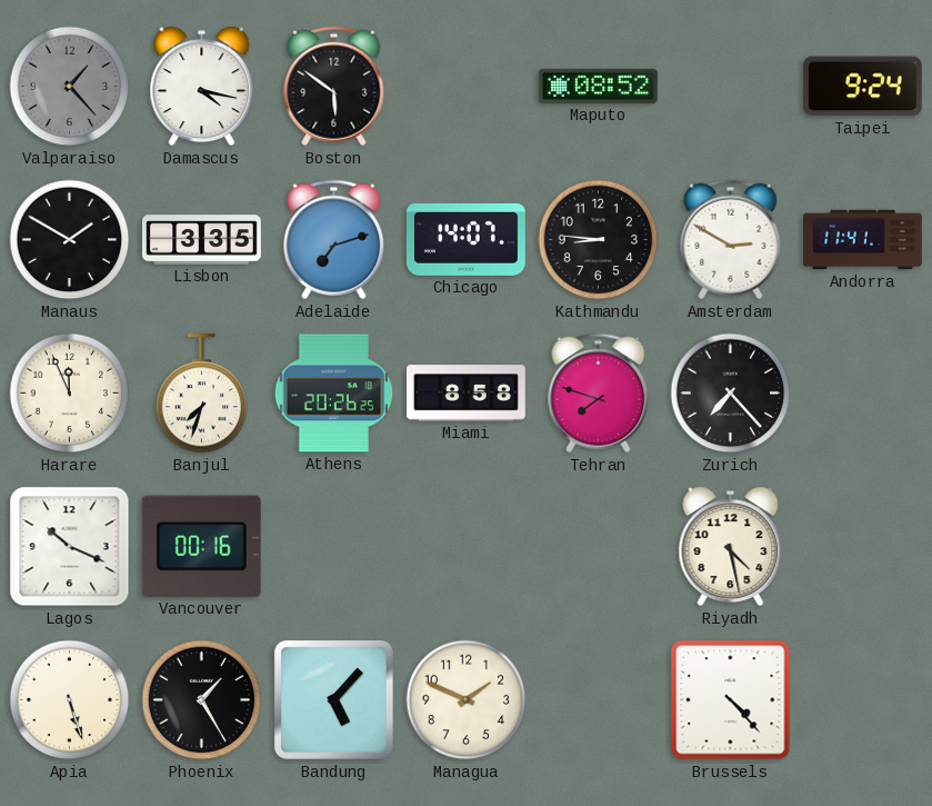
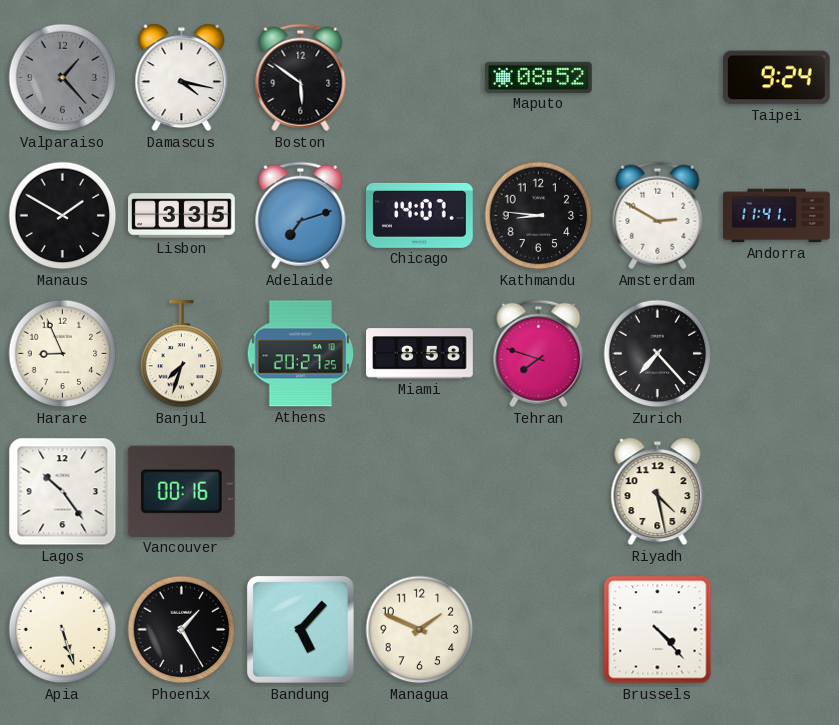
Harare: 11:56 -> 8:56 (63, 354)
Athens: 20:26 -> 20:27 (301, 354)
Lagos: 10:19 -> 10:24 (63, 492)
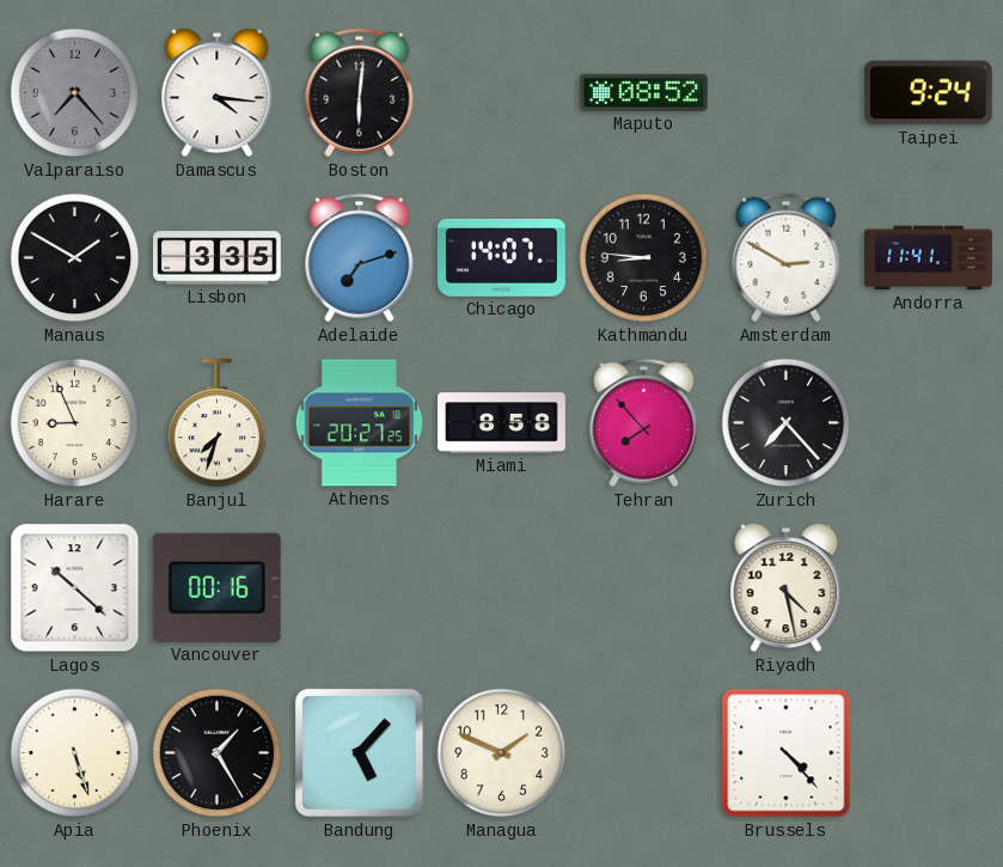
Valparaiso: 1:23 -> 7:23 (75, 93)
Damascus: 4:17 -> 4:16 (218, 93)
Boston: 5:51 -> 6:01 (360, 93)
Tehran: 7:48 -> 7:53 (644, 423)
Lagos: 10:24 -> 10:22 (75, 588)
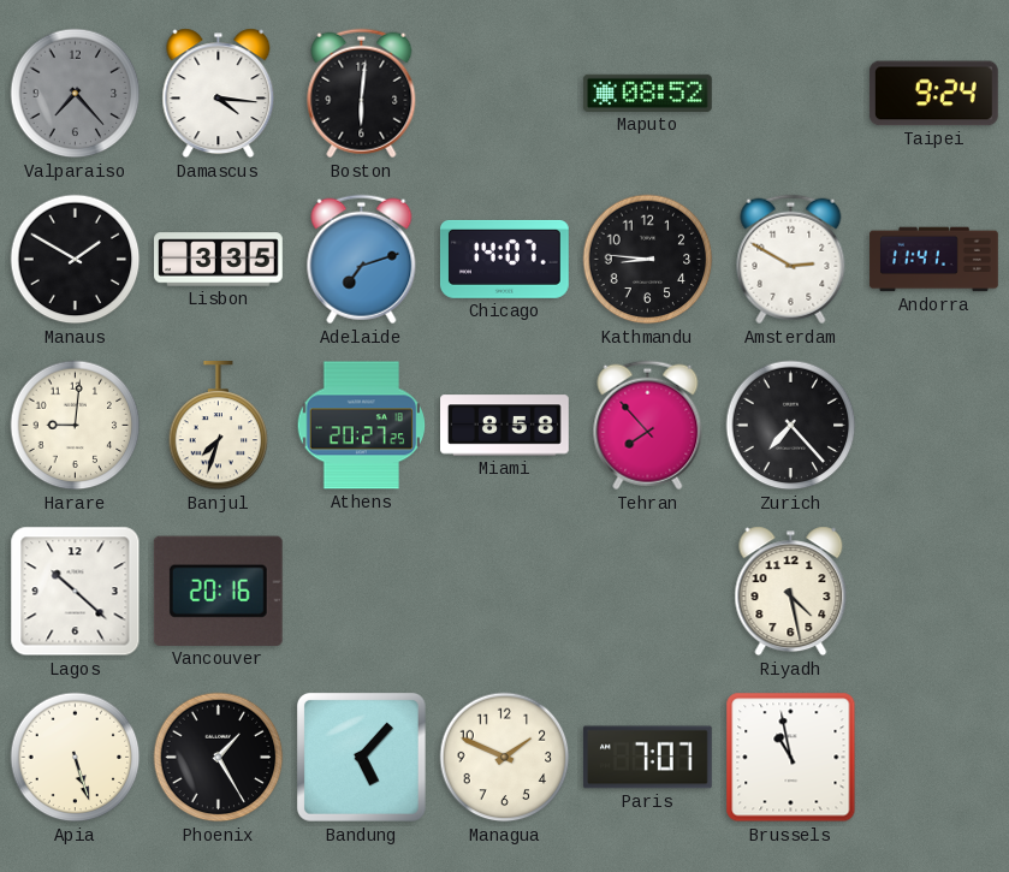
Harare: 8:56 -> 9:01 (76, 426)
Vancouver: 00:16 -> 20:16 (218, 591)
Paris: none -> 7:07 (647, 758)
Brussels: 4:23 -> 10:58 (791, 758)
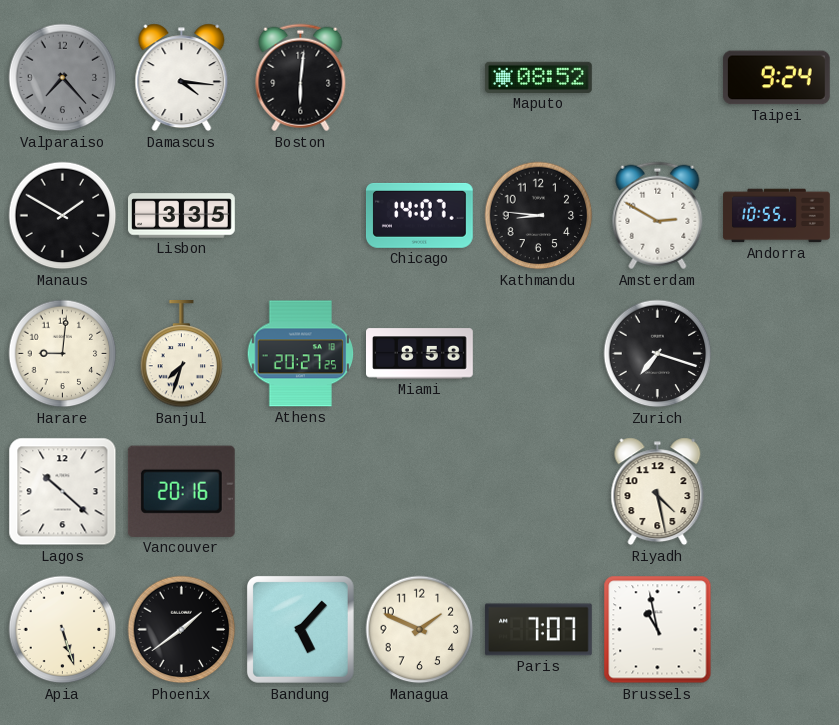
Adelaide: 7:12 -> none (362, 260)
Andorra: 11:41 -> 10:55 (777, 216)
Tehran: 7:53 -> none (648, 426)
Zurich: 7:23 -> 7:18 (658, 354)
Phoenix: 1:25 -> 1:39 (182, 630)
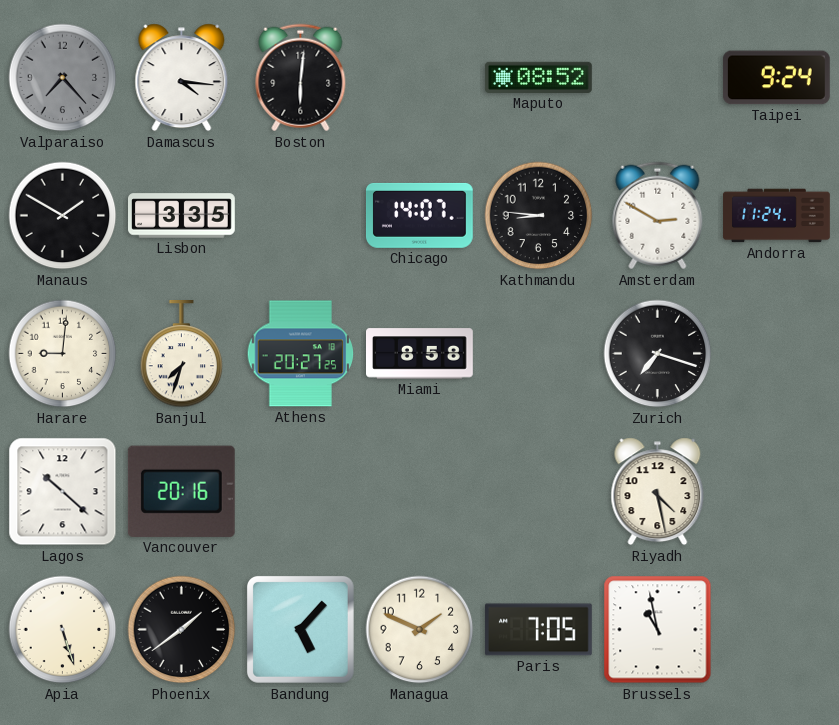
Andorra: 10:55 -> 11:24 (777, 216)
Paris: 7:07 -> 7:05 (538, 630)
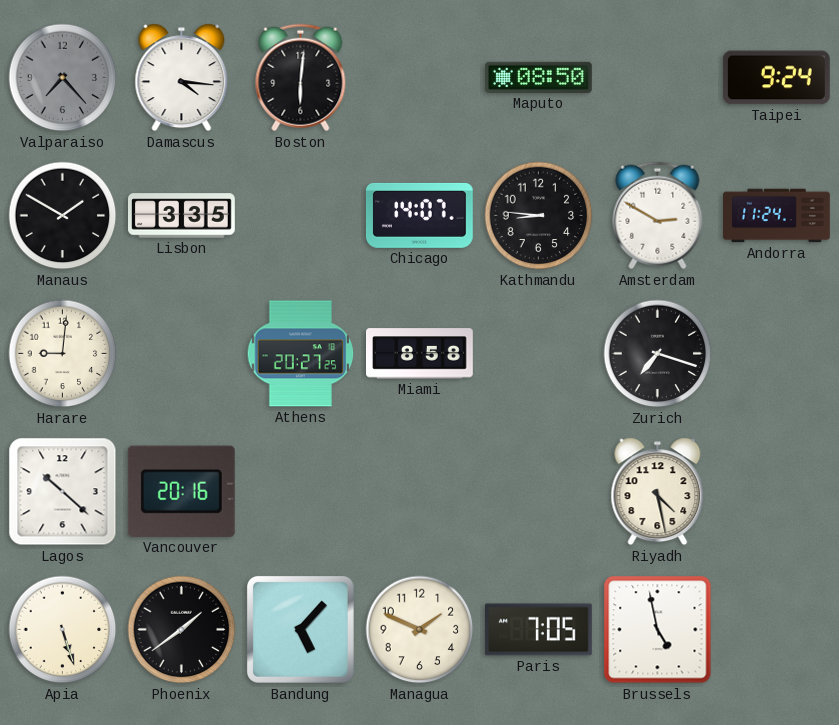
Maputo: 08:52 -> 08:50 (539, 77)
Banjul: 7:33 -> none (182, 354)
Brussels: 10:58 -> 4:58 (658, 630)
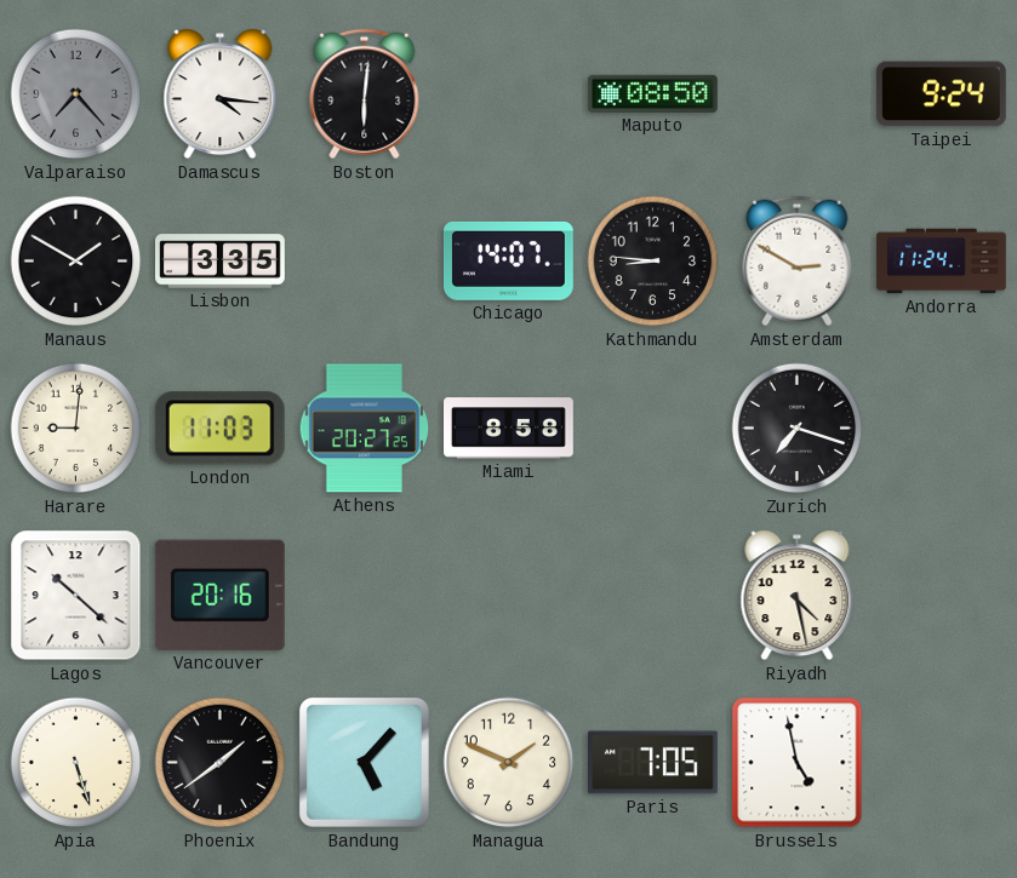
London: none -> 11:03 (219, 429)
